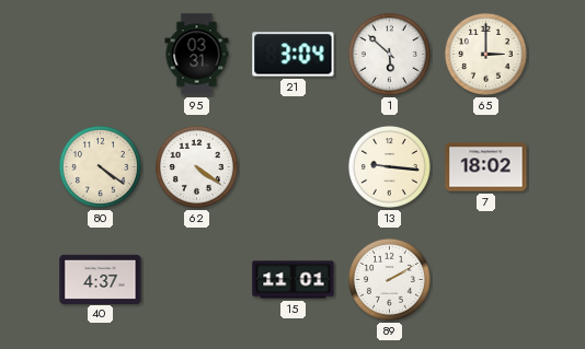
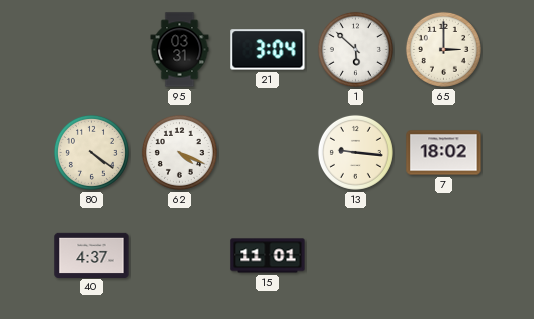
62: 4:21 -> 4:19 (179, 152)
89: 2:10 -> none (389, 279)
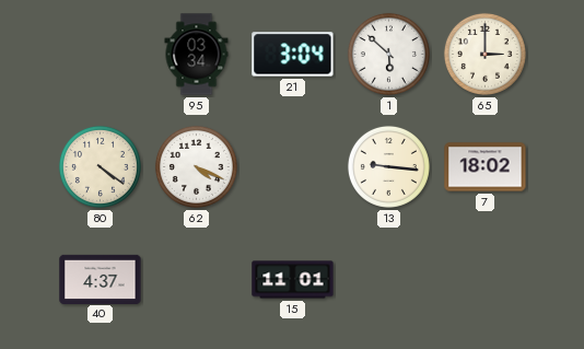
95: 03:31 -> 03:34 (197, 55)
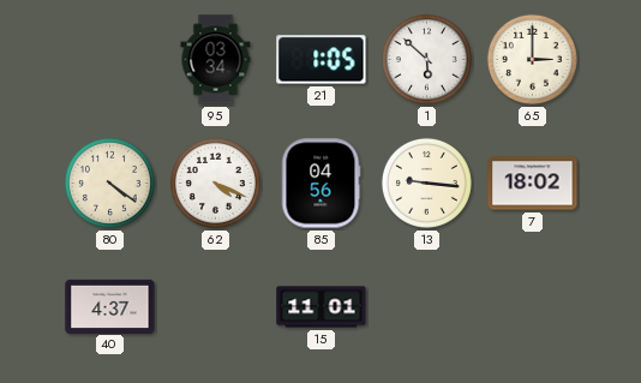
21: 3:04 -> 1:05 (322, 60)
85: none -> 04:56 (320, 184)
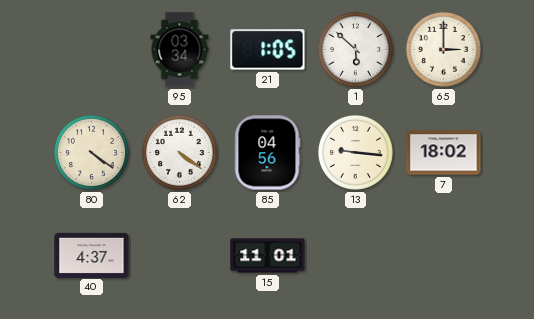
62: 4:19 -> 4:21 (179, 152)
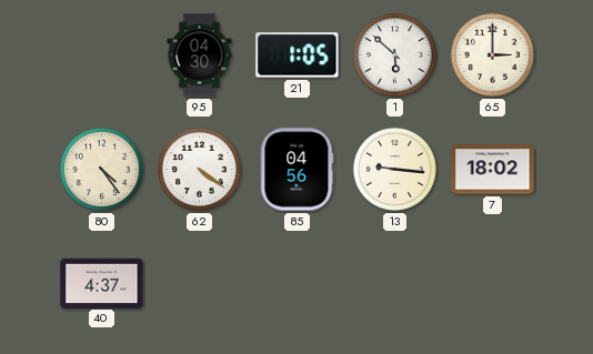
95: 03:34 -> 04:30 (200, 55)
80: 4:21 -> 4:24 (101, 169)
15: 11:01 -> none (268, 256)
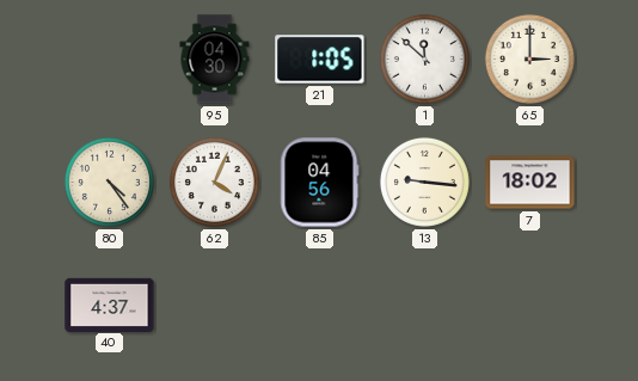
1: 5:52 -> 11:52 (424, 59)
62: 4:21 -> 4:04 (214, 182)
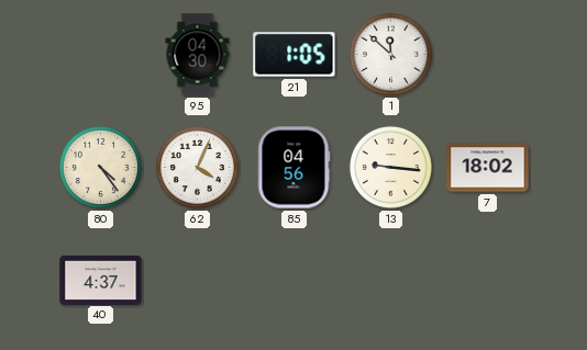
65: 3:00 -> none (529, 59)
